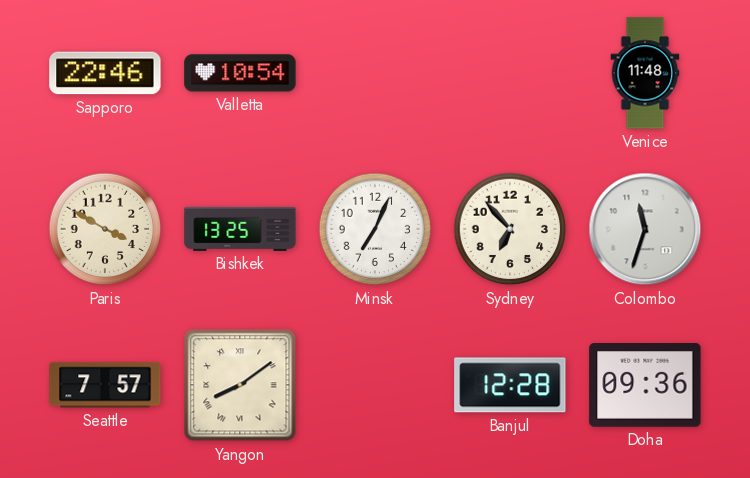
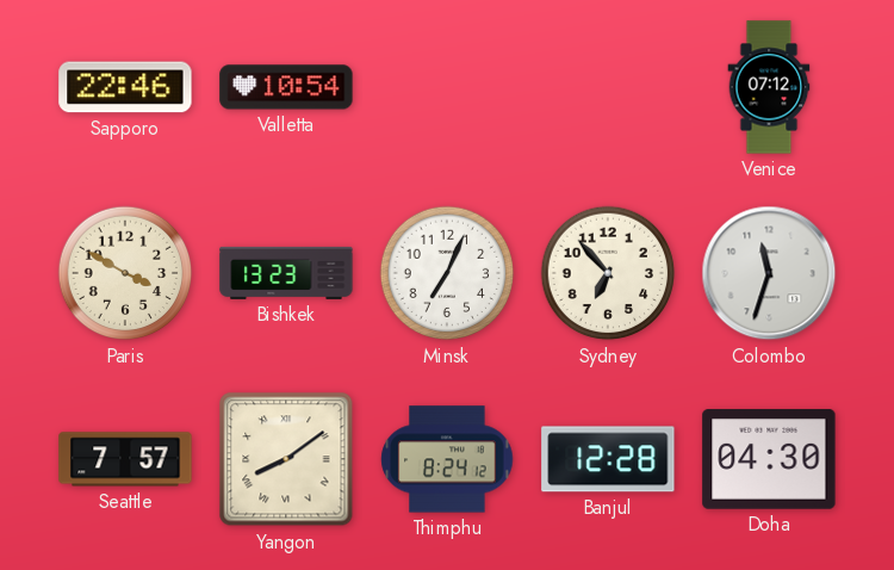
Venice: 11:48 -> 07:12 (769, 87)
Bishkek: 13:25 -> 13:23 (286, 273)
Thimphu: none -> 8:24 (447, 459)
Doha: 09:36 -> 04:30 (769, 459)
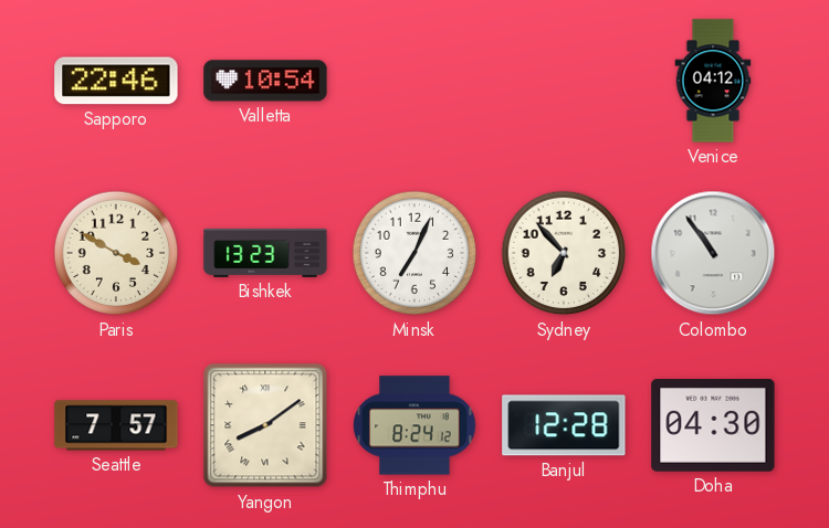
Venice: 07:12 -> 04:12 (713, 81)
Colombo: 11:33 -> 10:54 (713, 253)
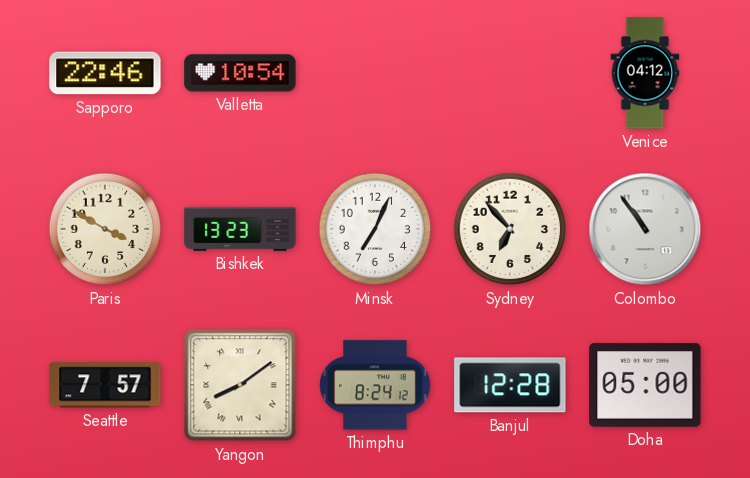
Doha: 04:30 -> 05:00 (645, 385)
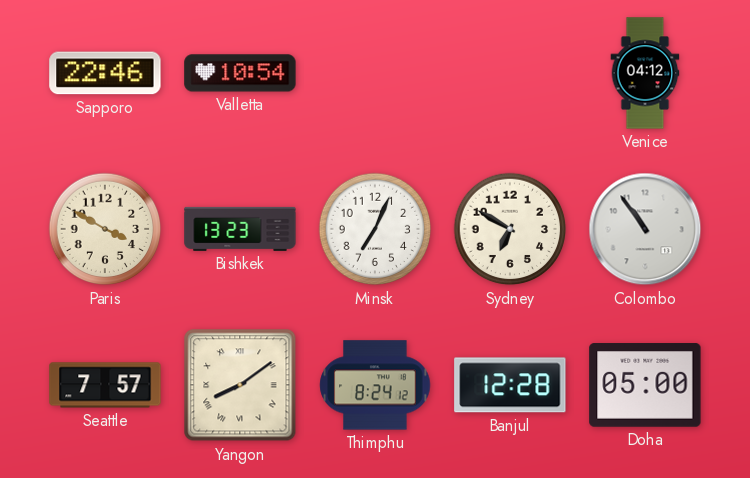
Sydney: 6:53 -> 6:50 (510, 229)
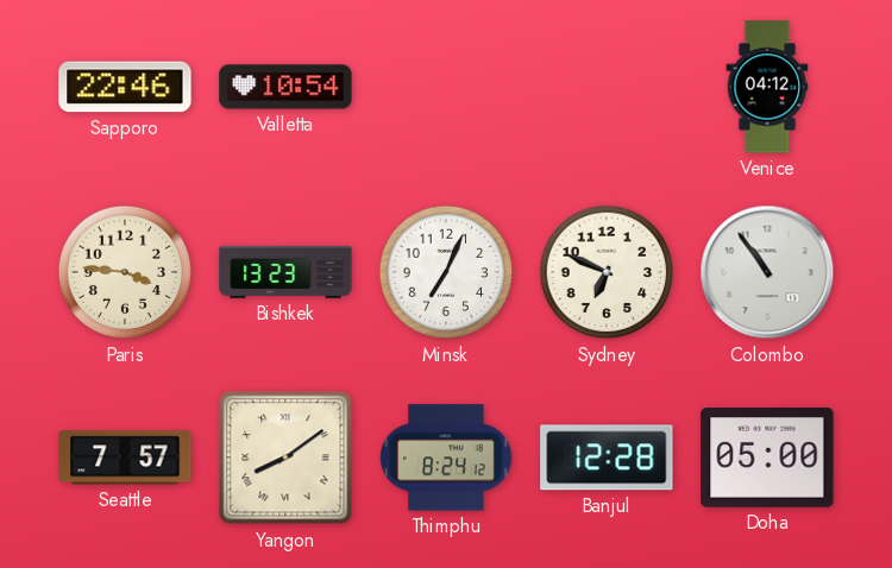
Paris: 3:50 -> 3:46 (125, 272)
Sydney: 6:50 -> 6:49 (607, 272)
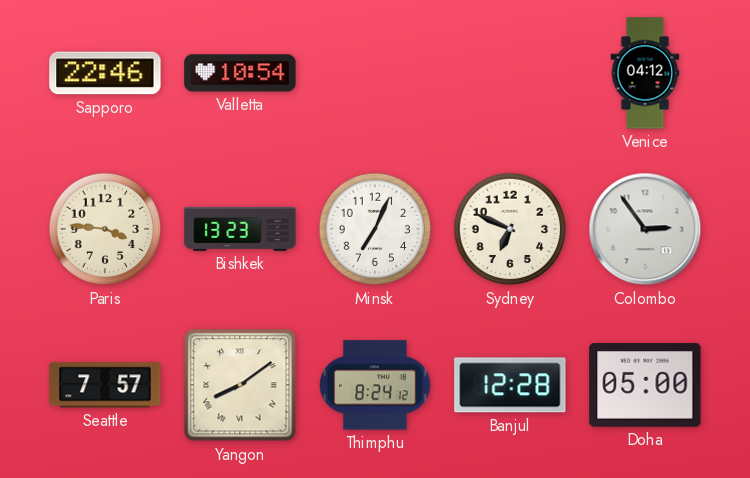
Colombo: 10:54 -> 2:54 (645, 229)
